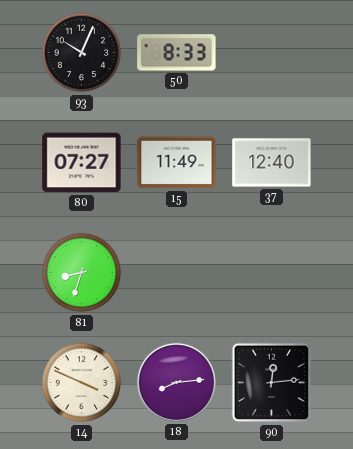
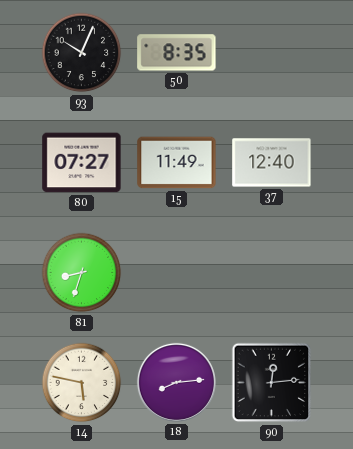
50: 8:33 -> 8:35 (177, 53)
14: 3:49 -> 5:47 (82, 383)
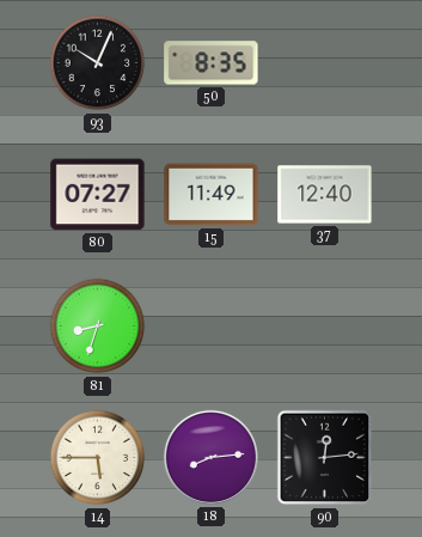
14: 5:47 -> 5:45 (98, 458)
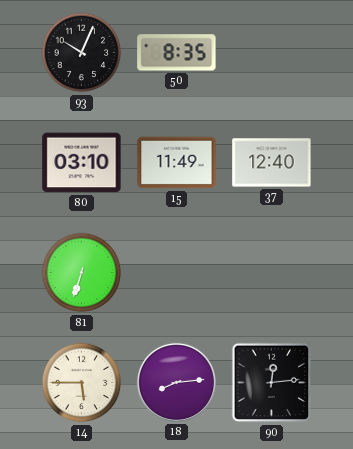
80: 07:27 -> 03:10 (82, 163)
81: 8:33 -> 6:33 (82, 273)
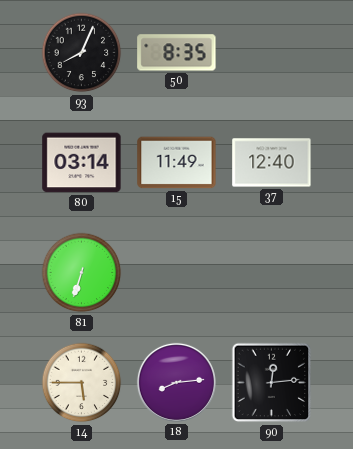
93: 10:04 -> 8:04 (82, 53)
80: 03:10 -> 03:14 (82, 163)
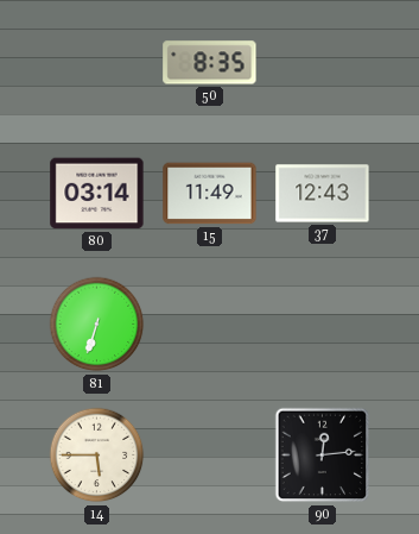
93: 8:04 -> none (82, 53)
37: 12:40 -> 12:43 (323, 194)
18: 8:14 -> none (176, 382)
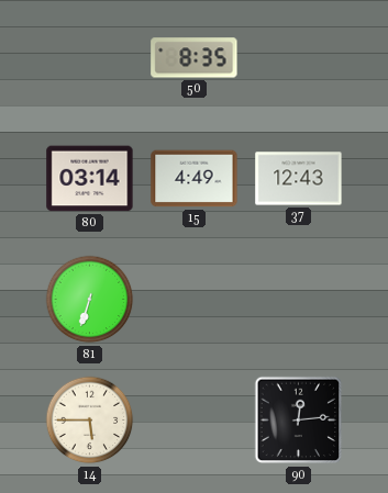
15: 11:49 -> 4:49 (195, 179)
